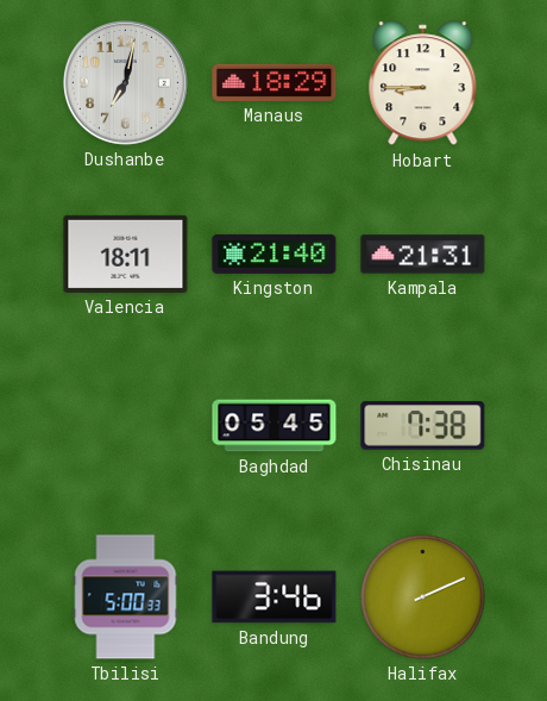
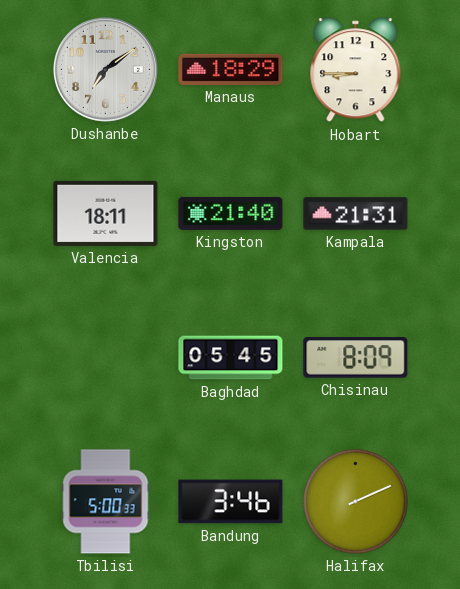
Dushanbe: 7:02 -> 7:09 (105, 69)
Chisinau: 7:38 -> 8:09 (356, 358)
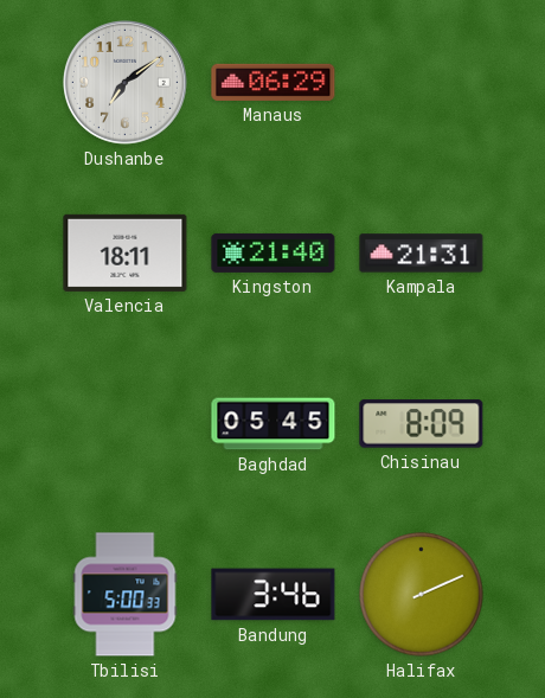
Manaus: 18:29 -> 06:29 (274, 82)
Hobart: 8:45 -> none (356, 70)
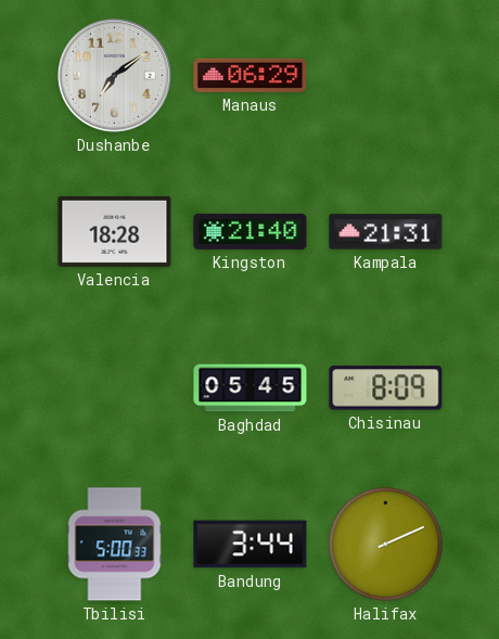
Valencia: 18:11 -> 18:28 (115, 231)
Bandung: 3:46 -> 3:44 (251, 545)
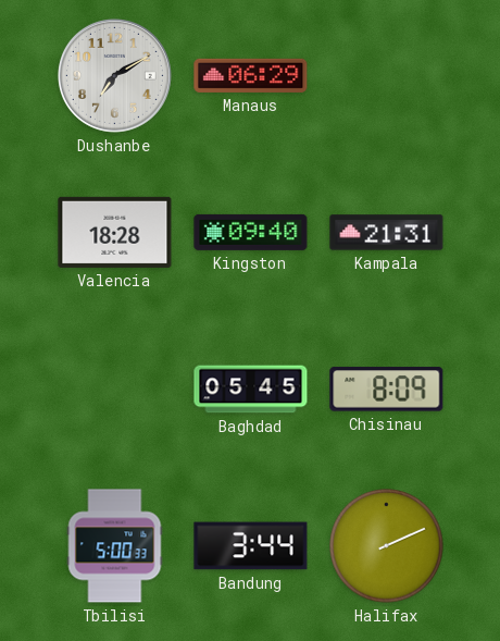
Dushanbe: 7:09 -> 7:10 (114, 75)
Kingston: 21:40 -> 09:40 (251, 232)
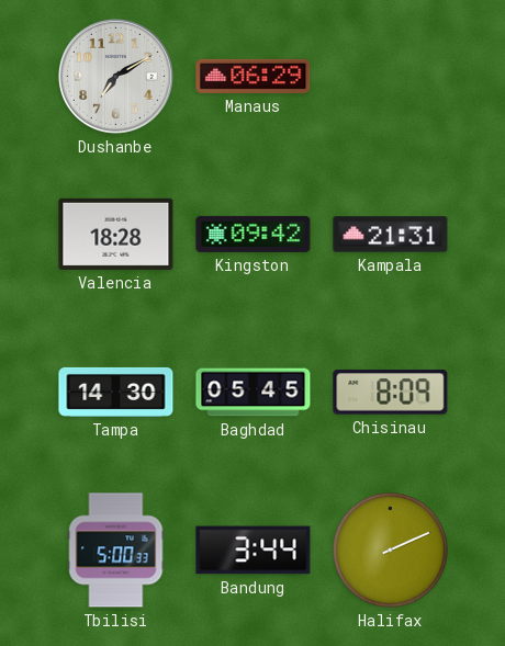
Kingston: 09:40 -> 09:42 (254, 234)
Tampa: none -> 14:30 (116, 392)
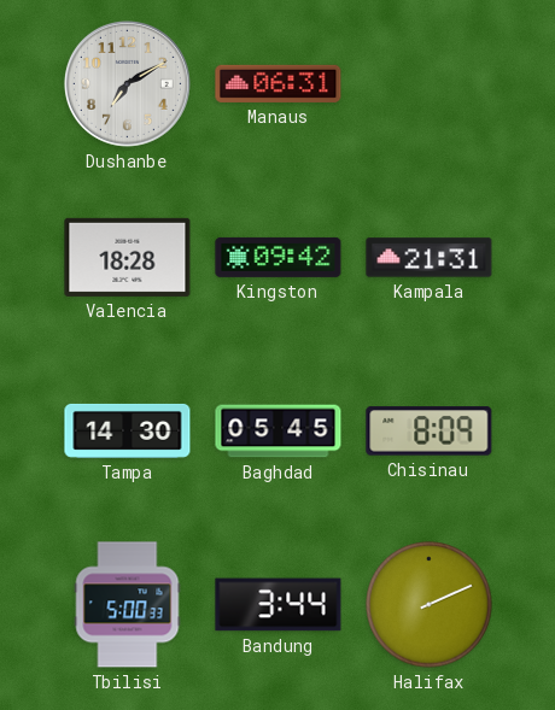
Manaus: 06:29 -> 06:31 (279, 83)
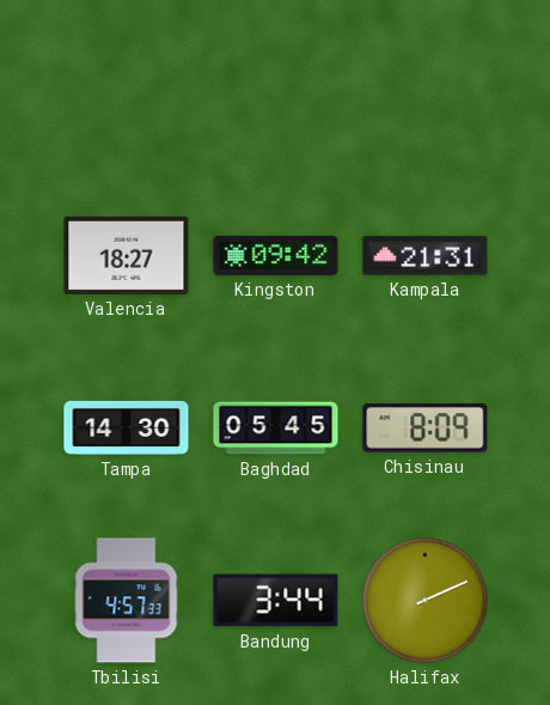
Dushanbe: 7:10 -> none (127, 83)
Manaus: 06:31 -> none (279, 83)
Valencia: 18:28 -> 18:27 (127, 255)
Tbilisi: 5:00 -> 4:57 (127, 601)
